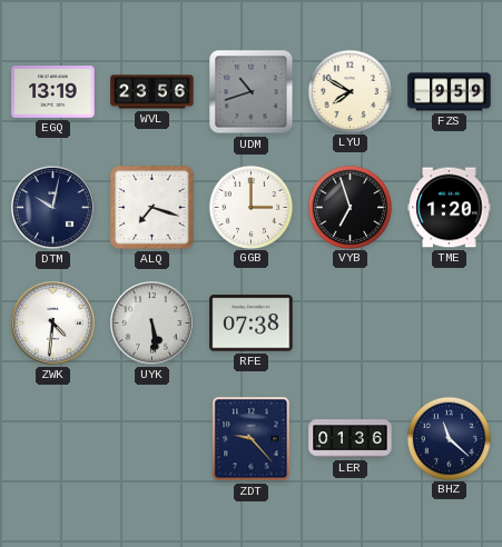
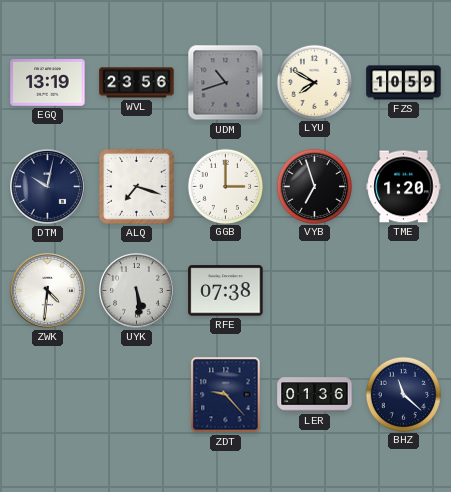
FZS: 9:59 -> 10:59 (404, 83)
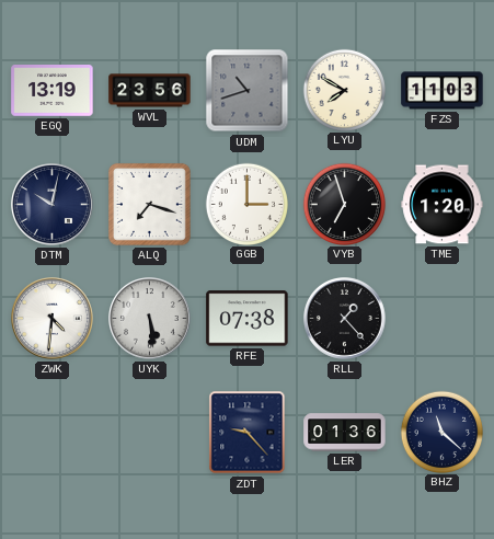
FZS: 10:59 -> 11:03 (443, 91)
RLL: none -> 1:23 (345, 319)
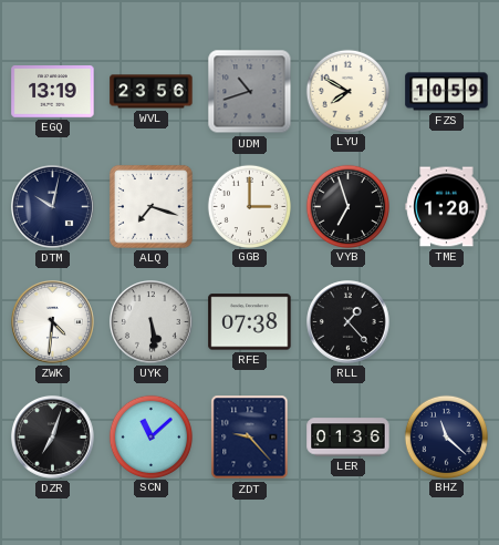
FZS: 11:03 -> 10:59 (447, 92)
DZR: none -> 7:03 (53, 438)
SCN: none -> 11:08 (150, 436)
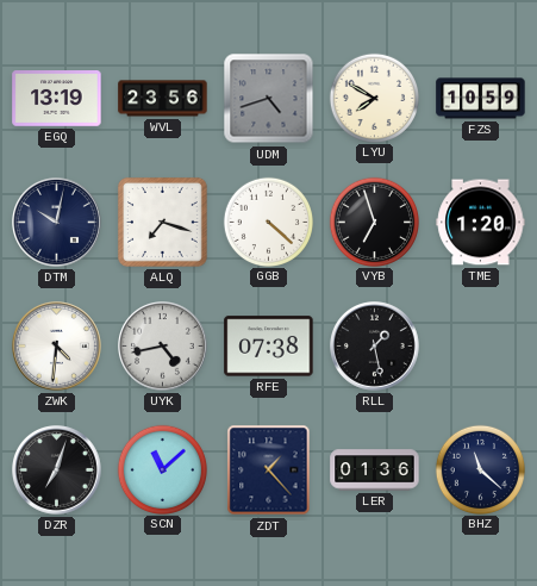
UDM: 10:42 -> 4:42 (269, 99)
GGB: 3:00 -> 4:22 (268, 222)
UYK: 5:29 -> 4:43 (163, 347)
RLL: 1:23 -> 1:28 (375, 347)
ZDT: 9:23 -> 1:23 (269, 470)
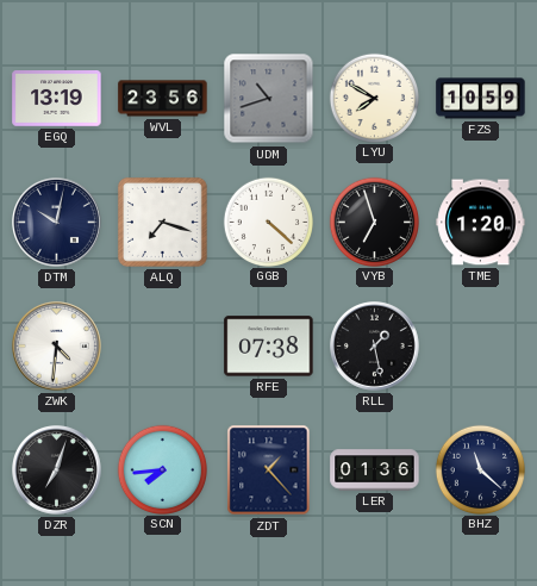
UDM: 4:42 -> 10:42 (269, 99)
UYK: 4:43 -> none (163, 347)
SCN: 11:08 -> 7:44 (162, 469)
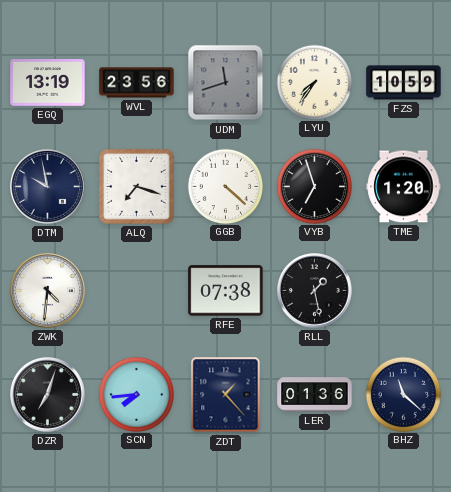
UDM: 10:42 -> 11:42 (226, 83)
LYU: 7:50 -> 7:36 (314, 82)
DTM: 10:02 -> 9:58 (48, 187)
